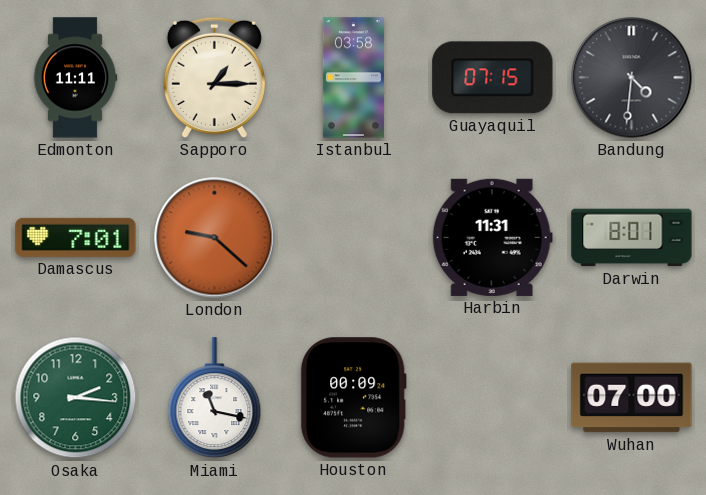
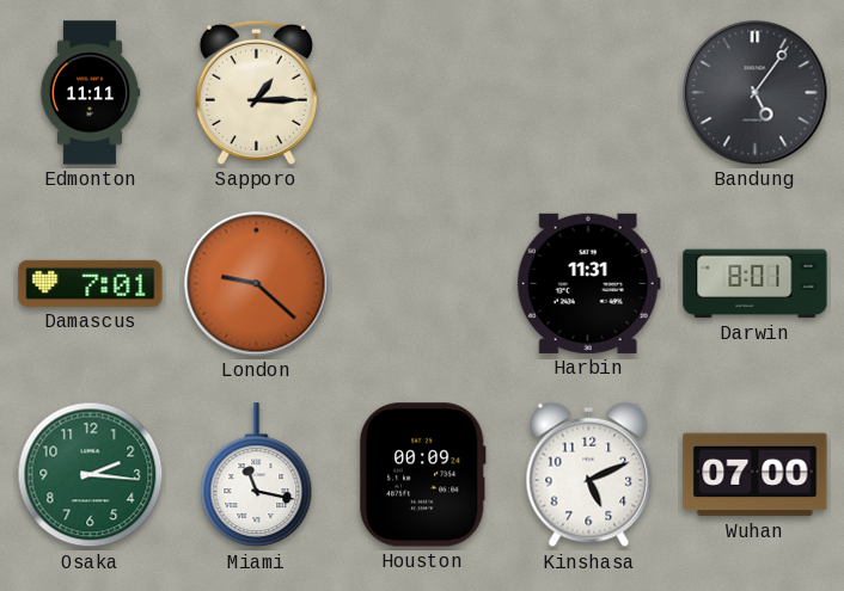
Istanbul: 03:58 -> none (353, 78)
Guayaquil: 07:15 -> none (493, 78)
Bandung: 4:31 -> 5:06 (756, 93)
Kinshasa: none -> 5:11 (589, 475)
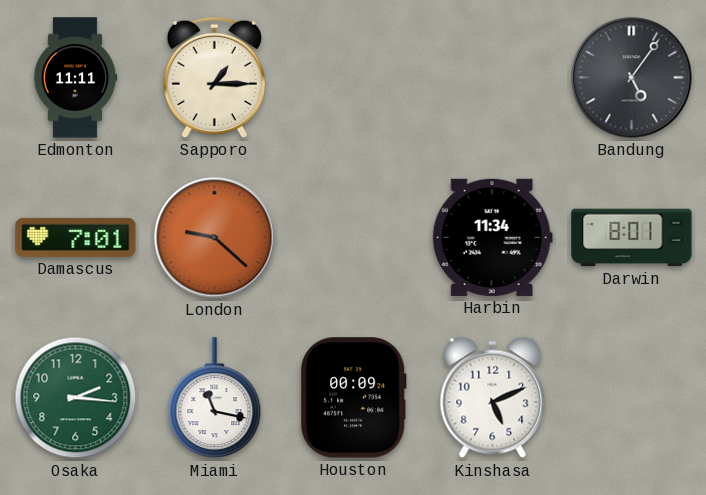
Harbin: 11:31 -> 11:34 (492, 237)
Wuhan: 07:00 -> none (756, 475)
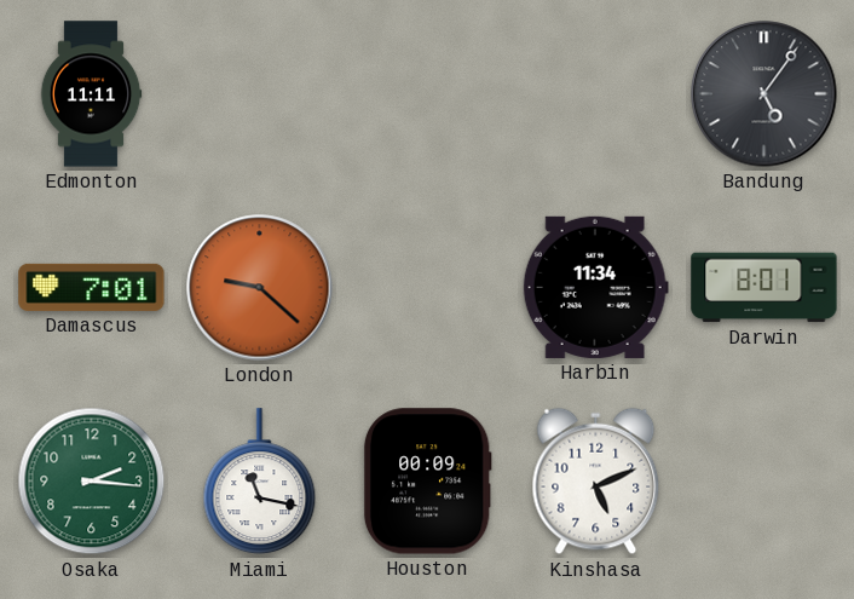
Sapporo: 1:15 -> none (214, 77)
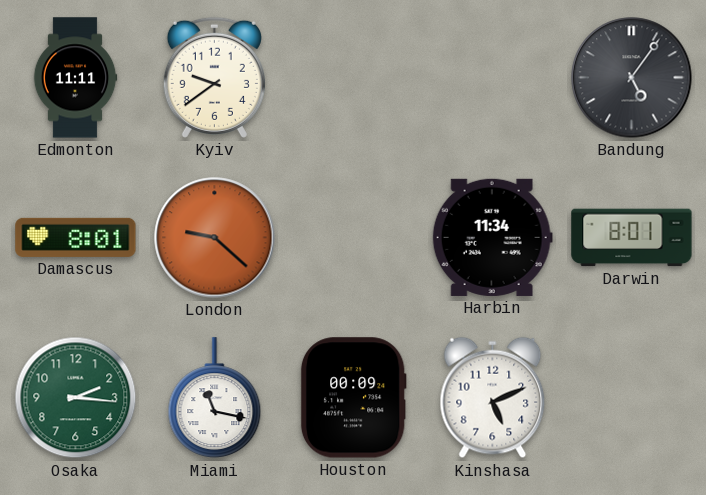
Kyiv: none -> 9:39 (214, 77)
Damascus: 7:01 -> 8:01 (76, 237)
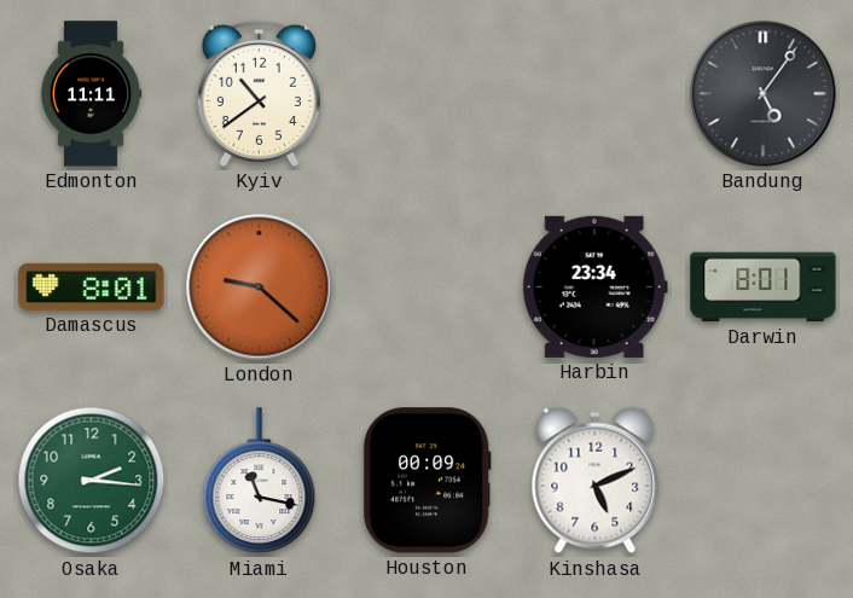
Kyiv: 9:39 -> 10:39 (259, 93)
Harbin: 11:34 -> 23:34 (594, 286)
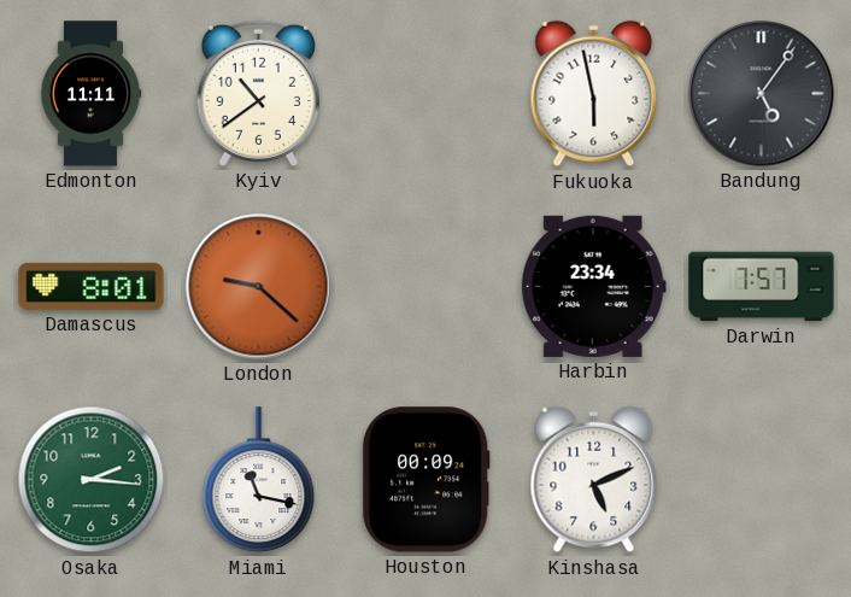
Fukuoka: none -> 5:58 (594, 94)
Darwin: 8:01 -> 7:57 (762, 287)
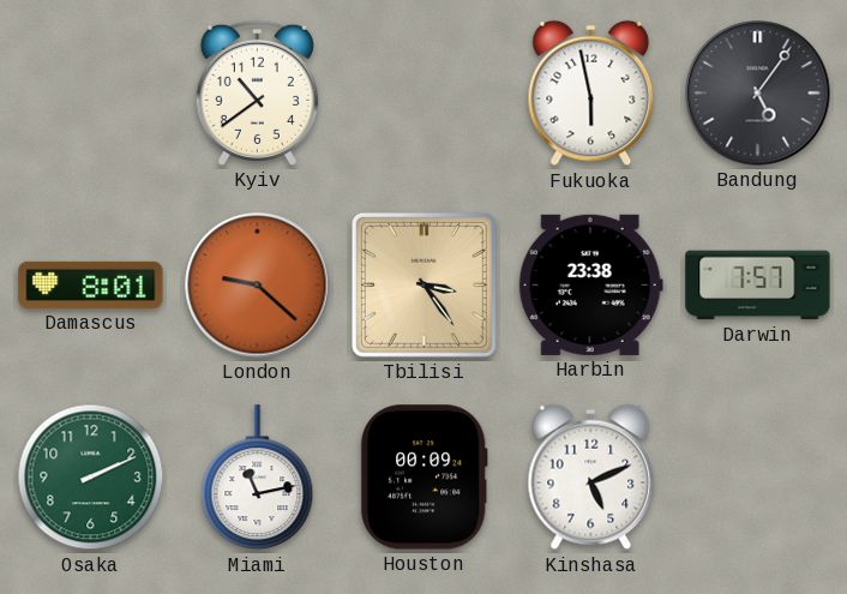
Edmonton: 11:11 -> none (90, 94)
Tbilisi: none -> 3:24 (423, 284)
Harbin: 23:34 -> 23:38 (590, 284)
Osaka: 2:16 -> 2:11 (91, 478)
Miami: 11:17 -> 11:13 (258, 478)
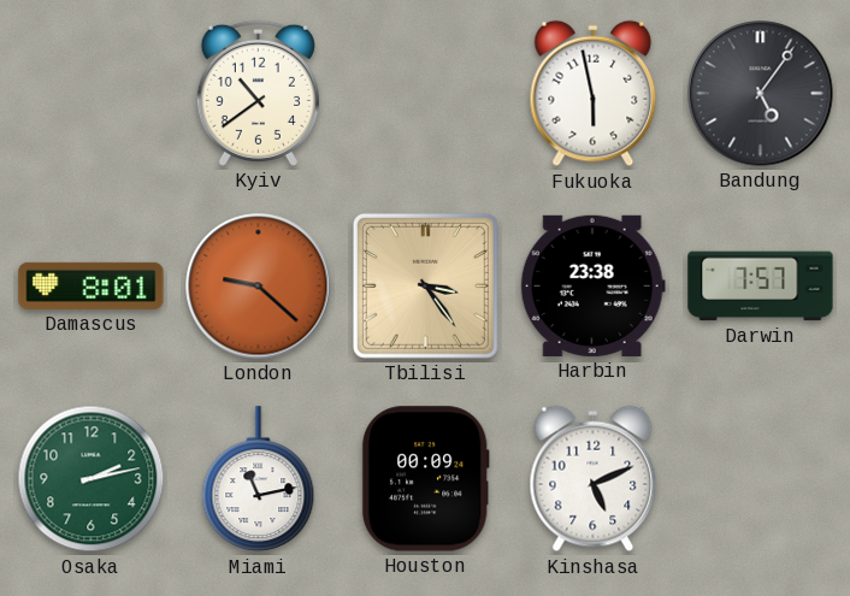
Osaka: 2:11 -> 2:13 (92, 479)
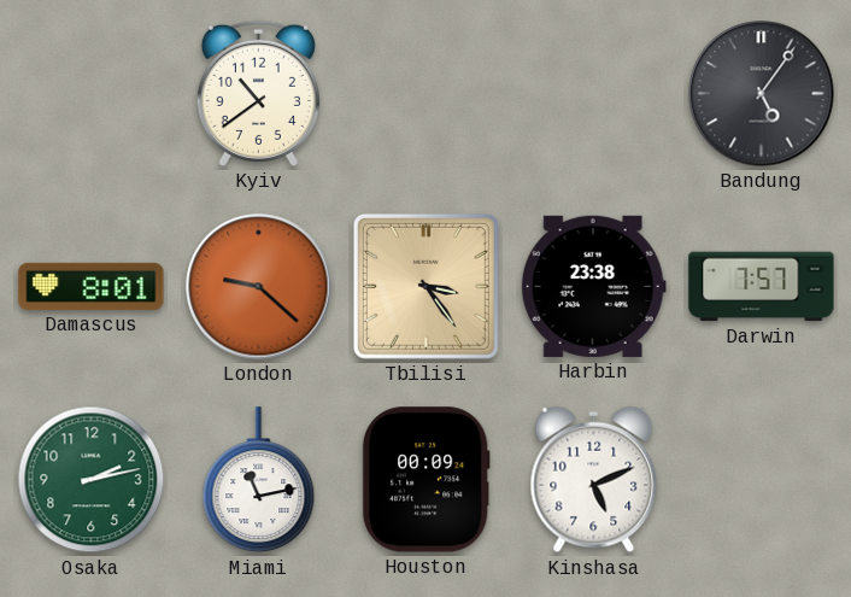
Fukuoka: 5:58 -> none (594, 94)
